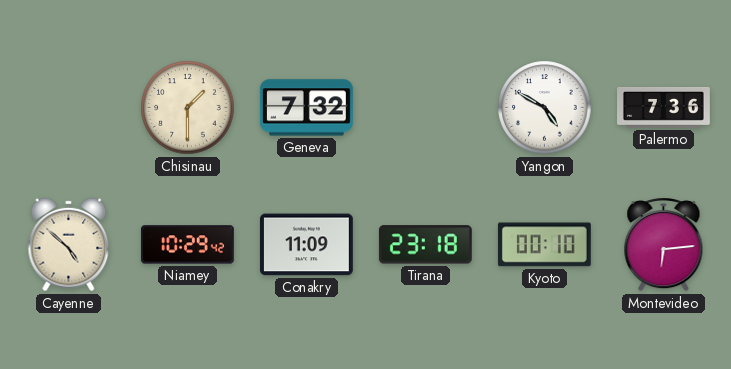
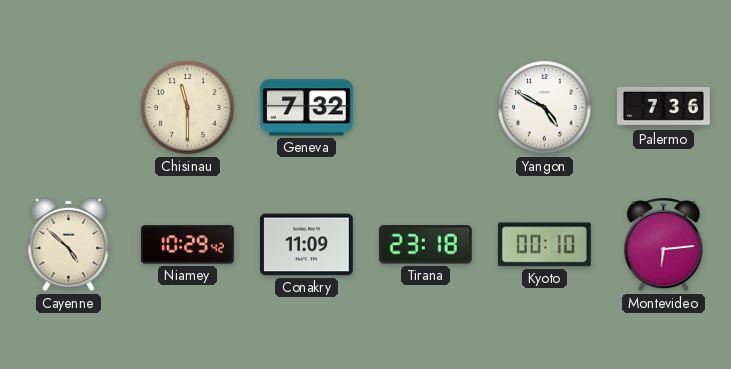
Chisinau: 1:30 -> 11:30 (188, 108)
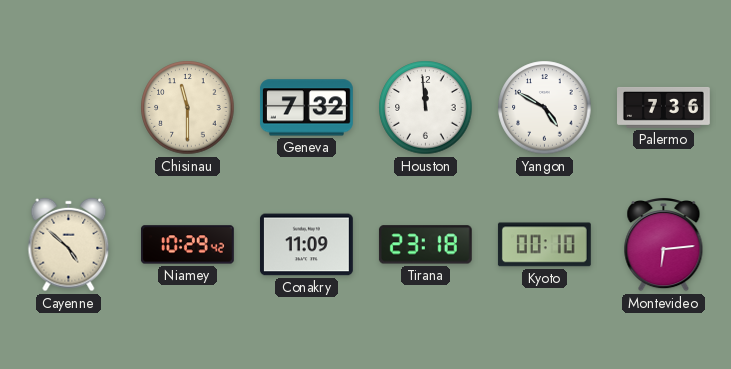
Houston: none -> 11:59 (426, 108)
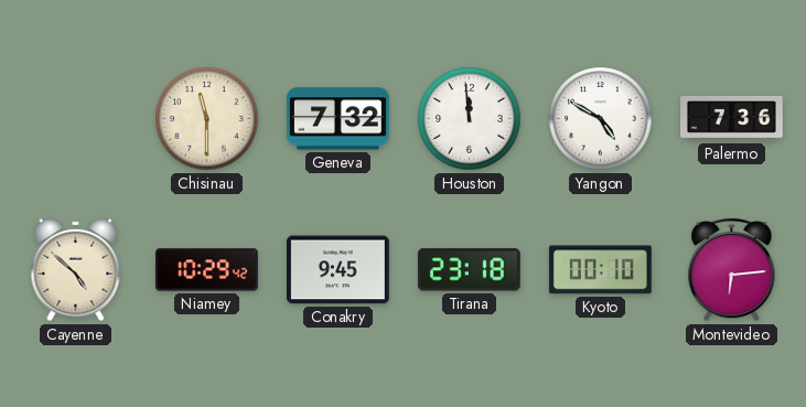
Conakry: 11:09 -> 9:45 (338, 270)
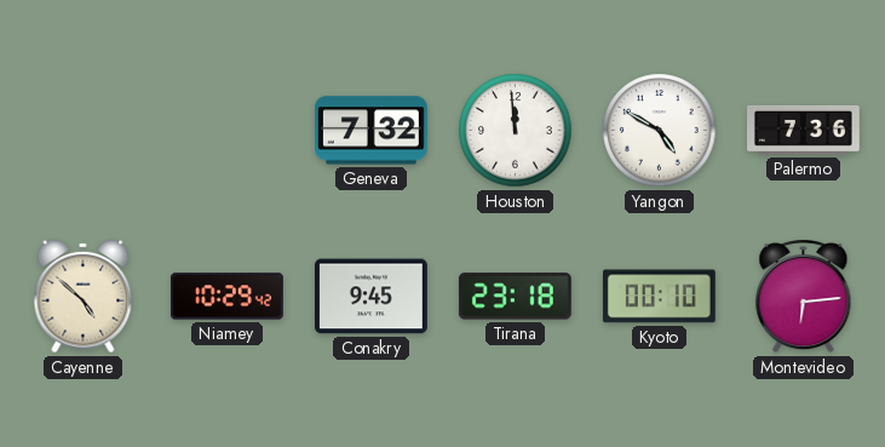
Chisinau: 11:30 -> none (207, 119)
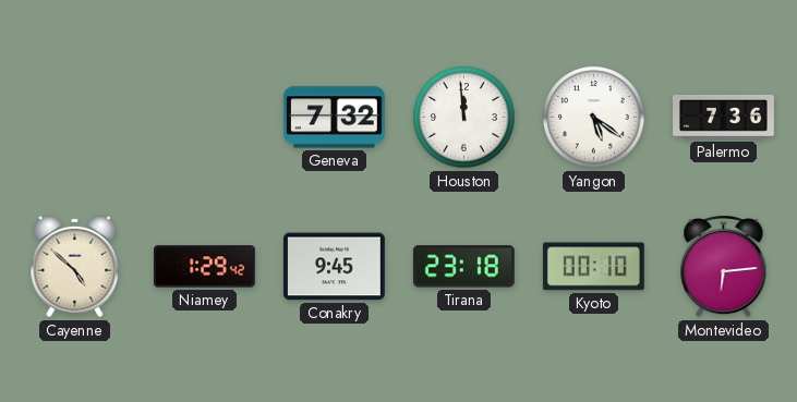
Yangon: 4:50 -> 5:21 (594, 118)
Niamey: 10:29 -> 1:29 (204, 267)
